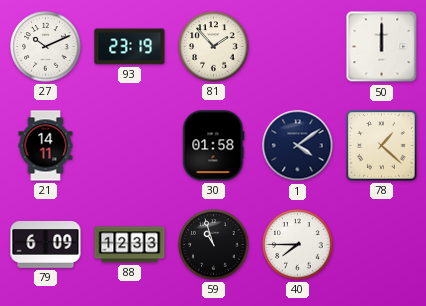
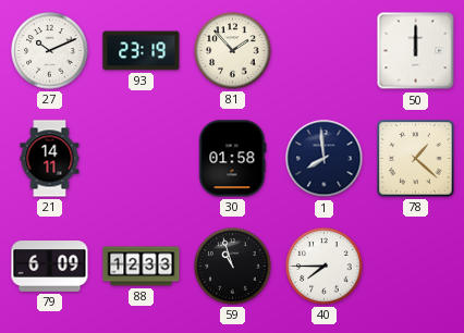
1: 4:09 -> 7:59 (325, 159)
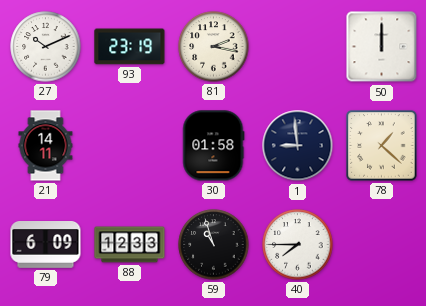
81: 1:53 -> 2:17 (214, 47)
1: 7:59 -> 8:59 (298, 146)
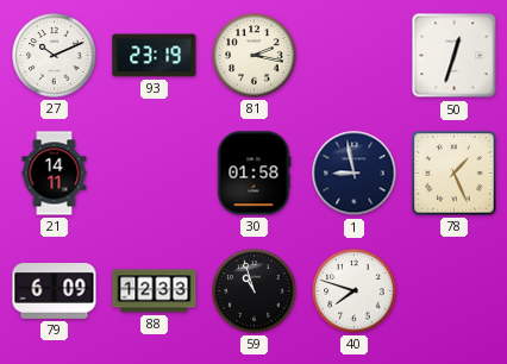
50: 12:00 -> 12:33 (455, 56)
1: 8:59 -> 8:58 (355, 174)
78: 1:22 -> 1:26 (455, 174)
40: 7:45 -> 7:48 (355, 291)
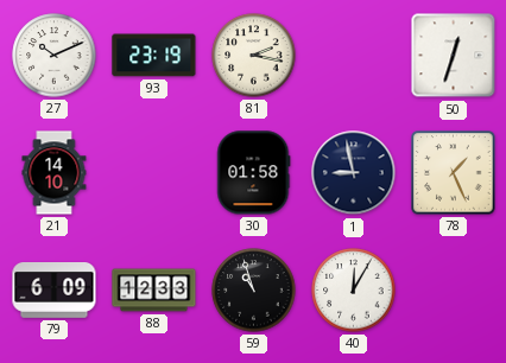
21: 14:11 -> 14:10 (55, 173)
40: 7:48 -> 12:05 (354, 291)
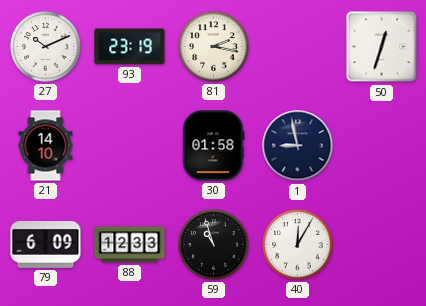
78: 1:26 -> none (454, 173)
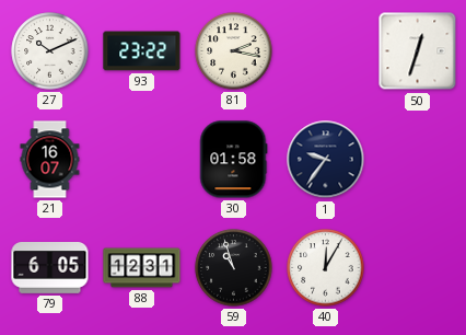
93: 23:19 -> 23:22 (142, 51)
21: 14:10 -> 16:07 (50, 160)
1: 8:58 -> 9:36 (326, 160)
79: 6:09 -> 6:05 (50, 268)
88: 12:33 -> 12:31 (142, 268)
